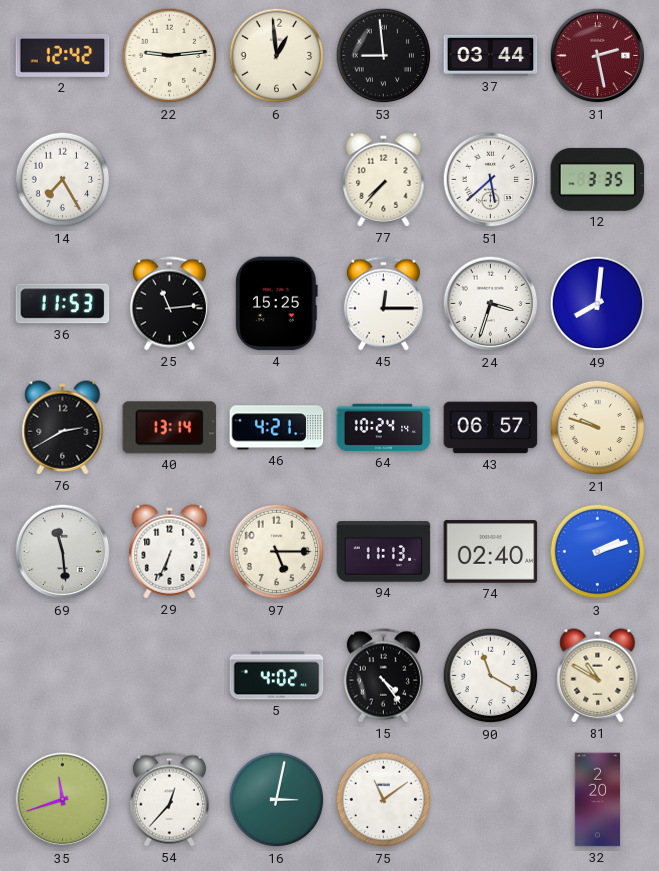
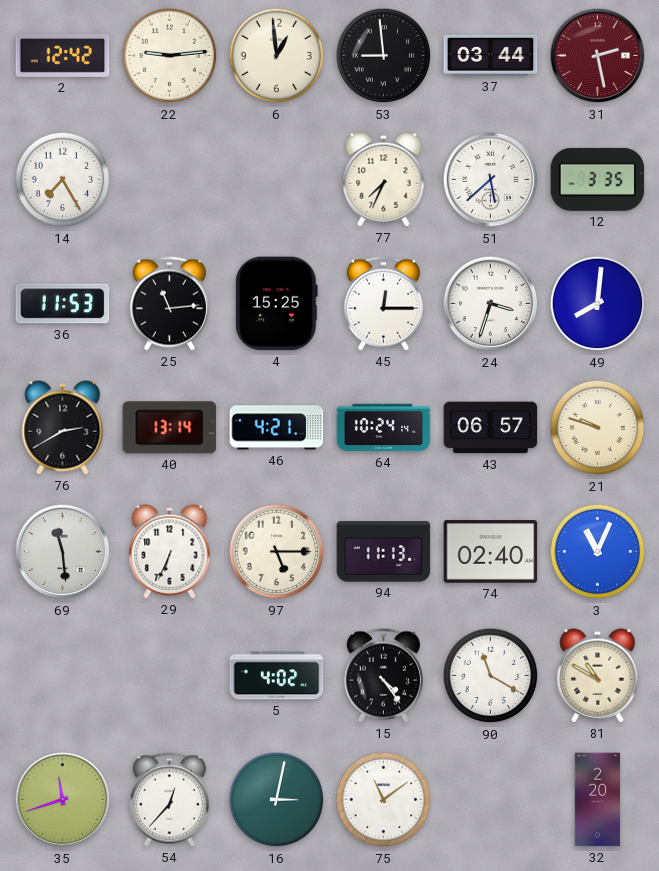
77: 7:37 -> 7:34 (384, 180)
3: 2:12 -> 11:04 (598, 552)
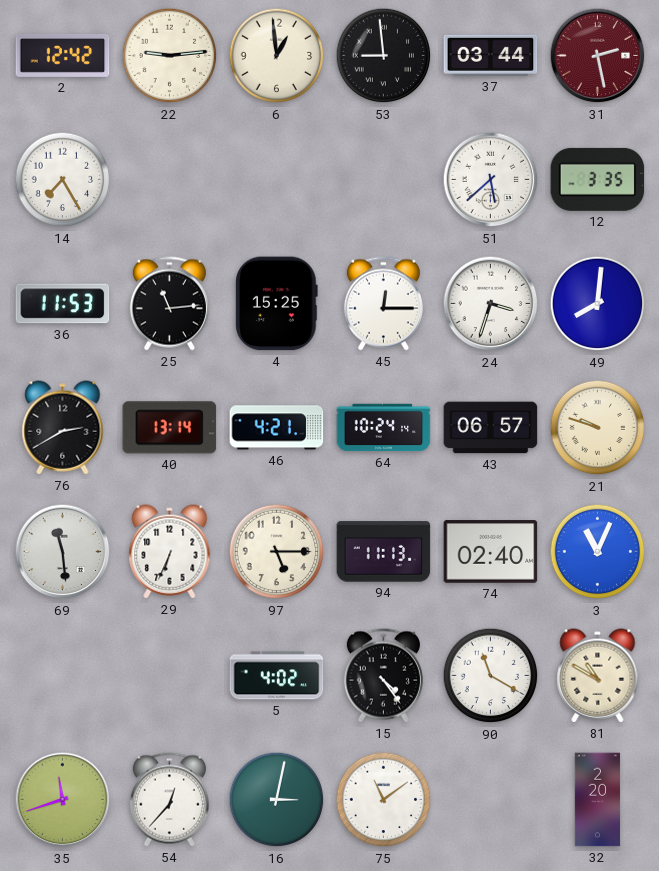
77: 7:34 -> none (384, 180)
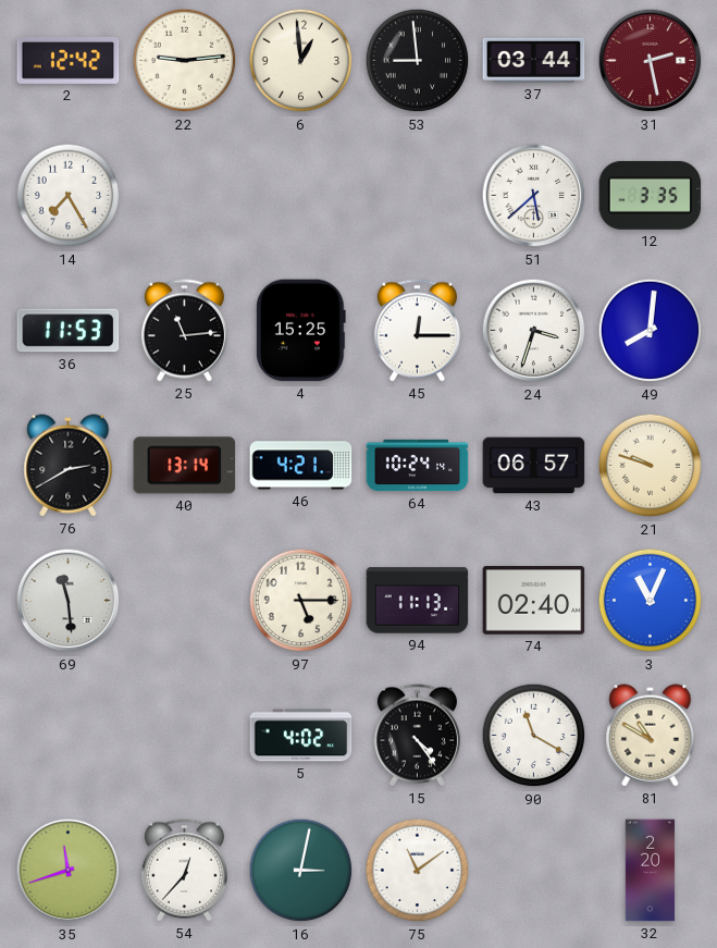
29: 6:34 -> none (170, 552)
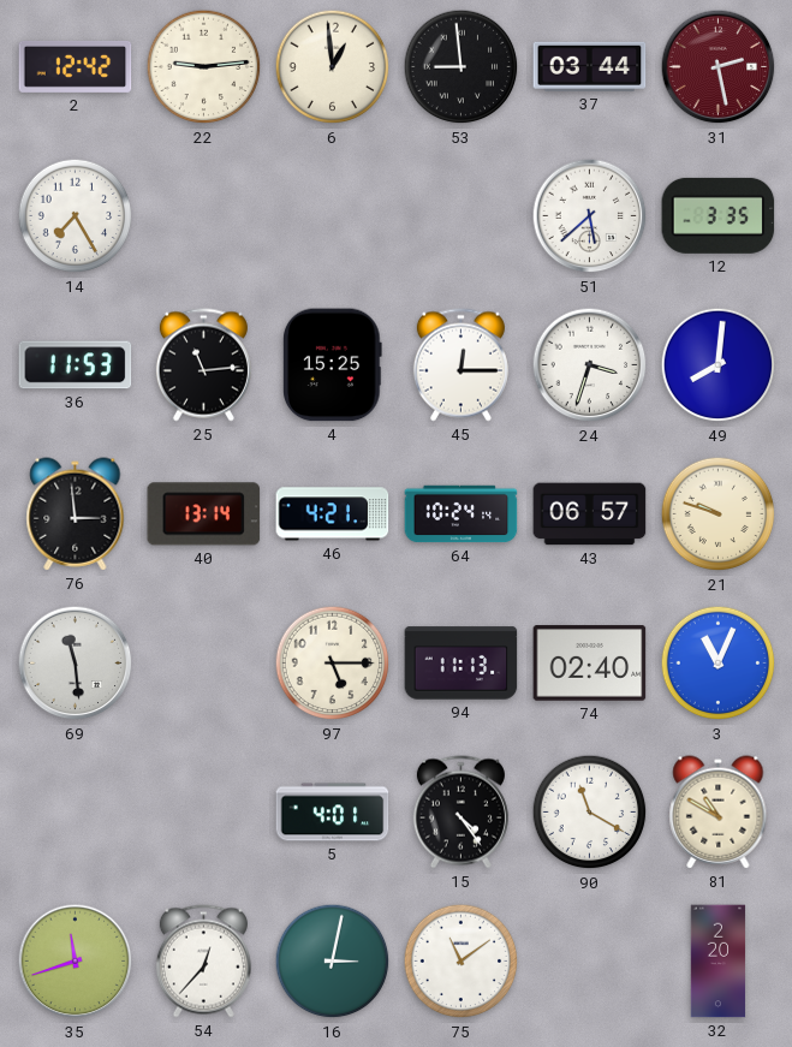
76: 2:40 -> 2:59 (76, 514)
5: 4:02 -> 4:01 (333, 813)
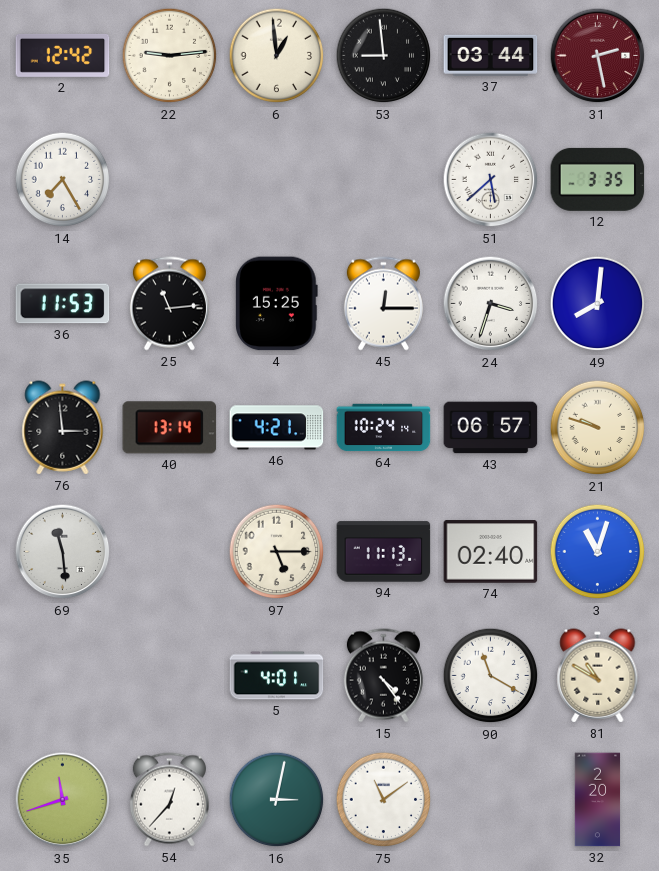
3: 11:04 -> 11:03 (598, 552)
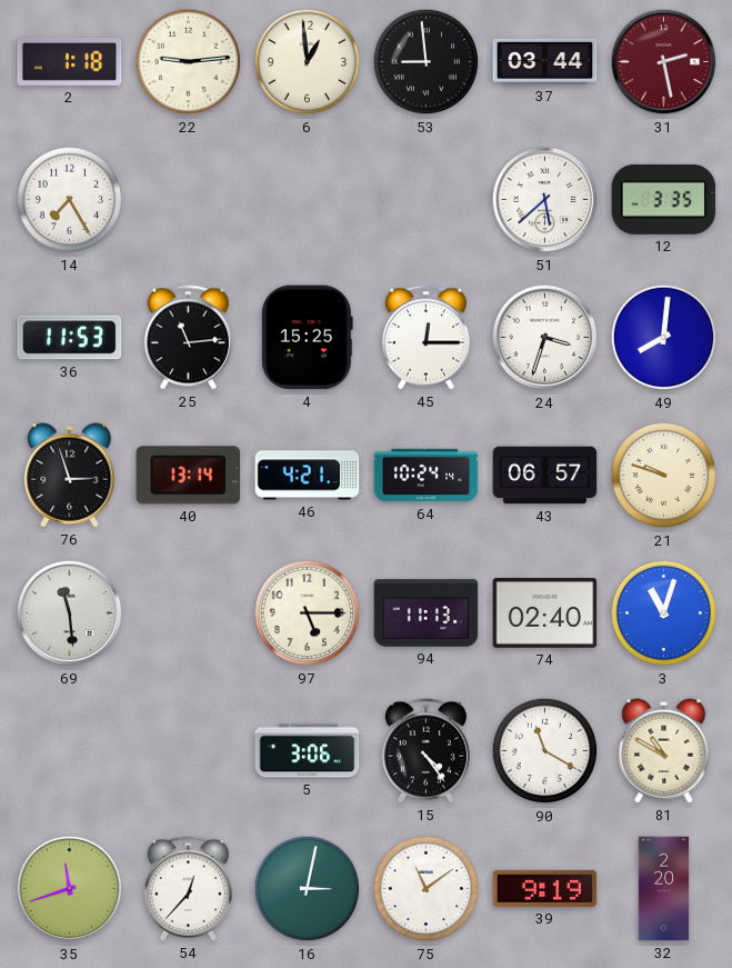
2: 12:42 -> 1:18 (70, 61)
76: 2:59 -> 2:57 (70, 476)
5: 4:01 -> 3:06 (308, 751)
39: none -> 9:19 (545, 888)
